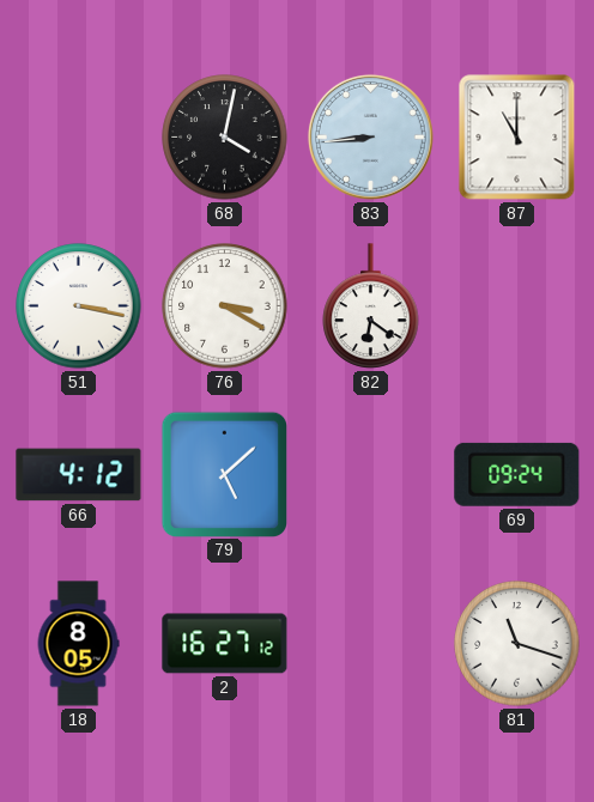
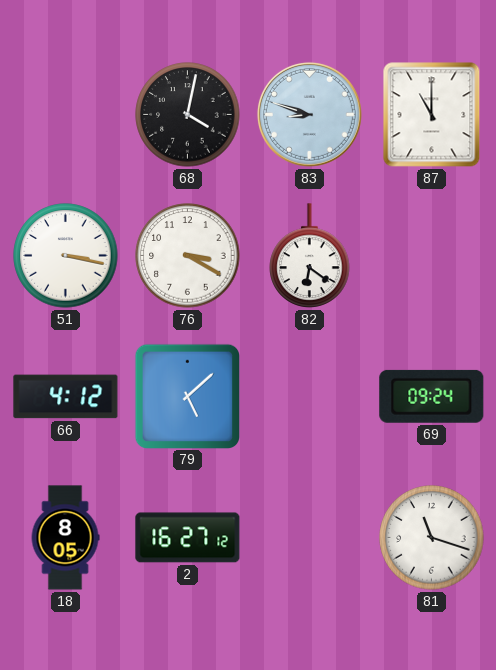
83: 8:44 -> 8:48 (309, 114)
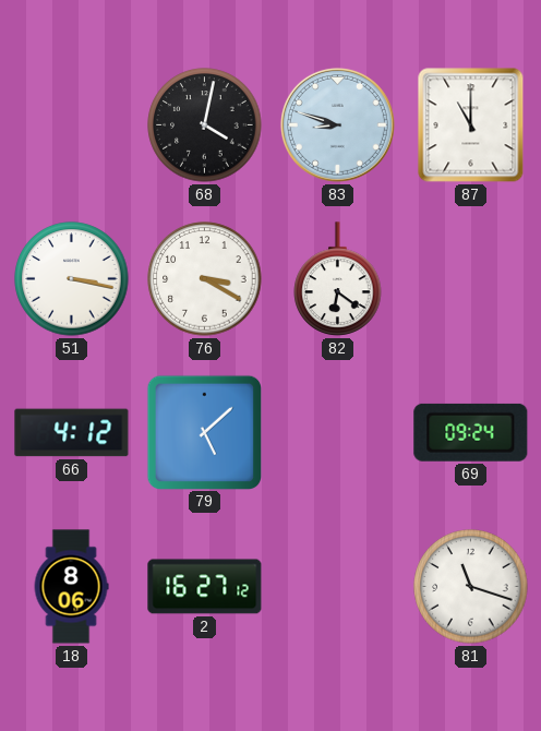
18: 8:05 -> 8:06 (71, 587)
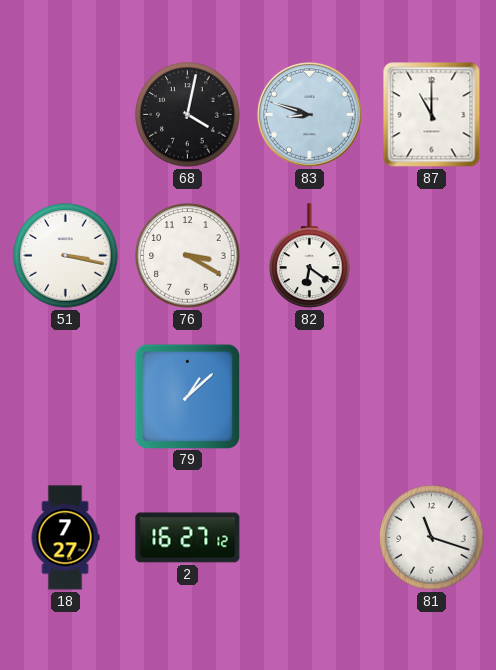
66: 4:12 -> none (72, 433)
79: 5:08 -> 1:08 (187, 396)
69: 09:24 -> none (471, 432)
18: 8:06 -> 7:27 (65, 538)
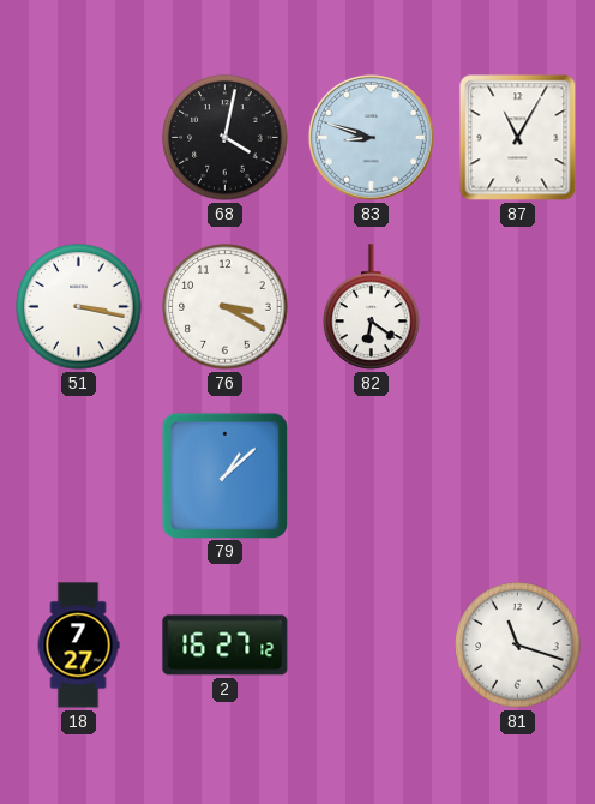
87: 11:00 -> 11:05 (518, 138)
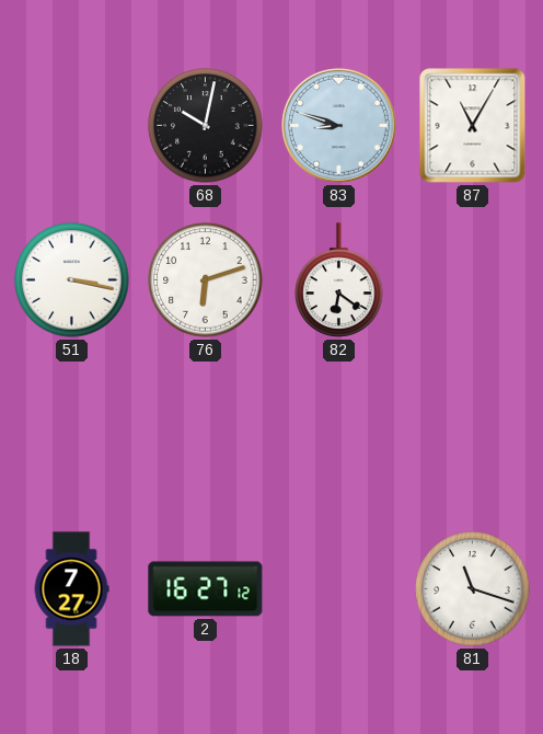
68: 4:02 -> 10:02 (206, 126)
76: 3:20 -> 6:12 (206, 280)
79: 1:08 -> none (224, 475)
